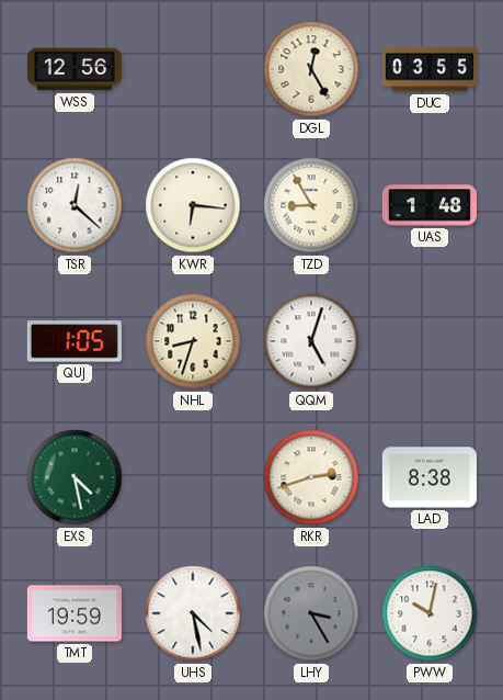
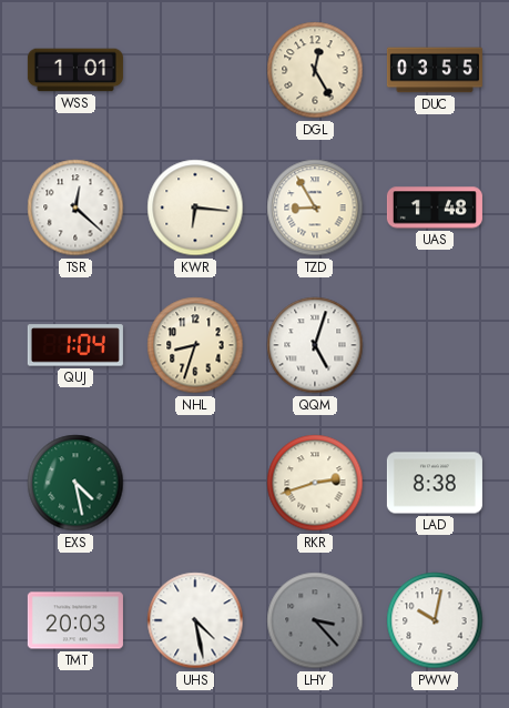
WSS: 12:56 -> 1:01 (75, 70)
QUJ: 1:05 -> 1:04 (75, 345)
TMT: 19:59 -> 20:03 (75, 620)
LHY: 3:25 -> 3:23 (315, 620)
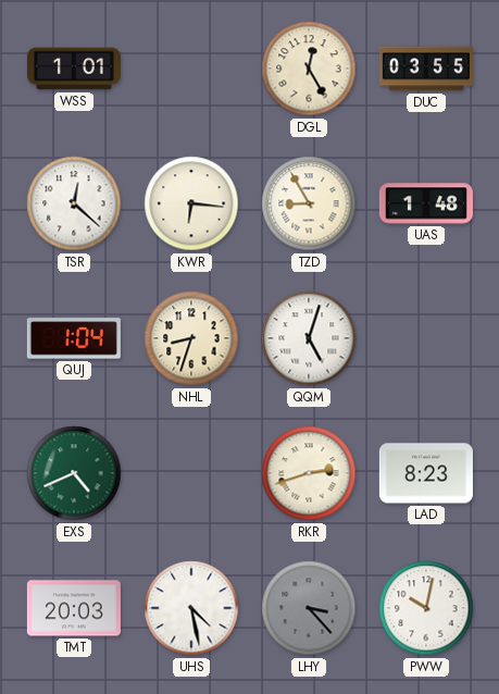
EXS: 4:28 -> 4:41 (74, 473)
LAD: 8:38 -> 8:23 (426, 473)
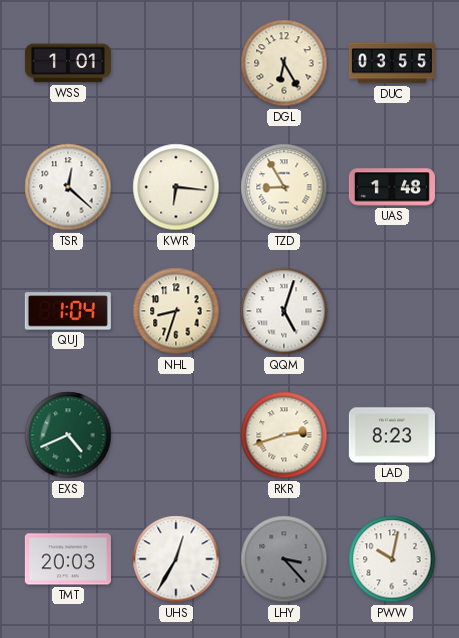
DGL: 12:25 -> 6:25 (284, 63)
UHS: 4:28 -> 12:35 (176, 559)
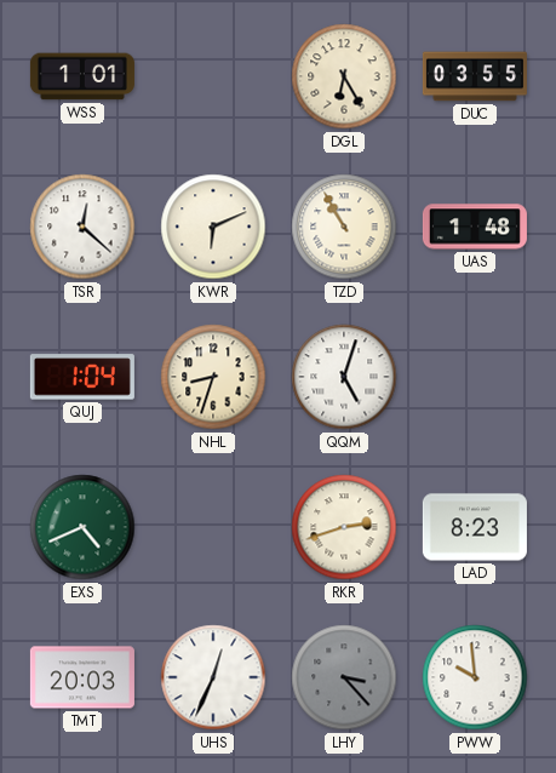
KWR: 6:16 -> 6:11 (213, 227)
TZD: 8:55 -> 10:55 (344, 227)
UHS: 12:35 -> 12:34 (213, 677)
PWW: 10:02 -> 9:59 (475, 677)
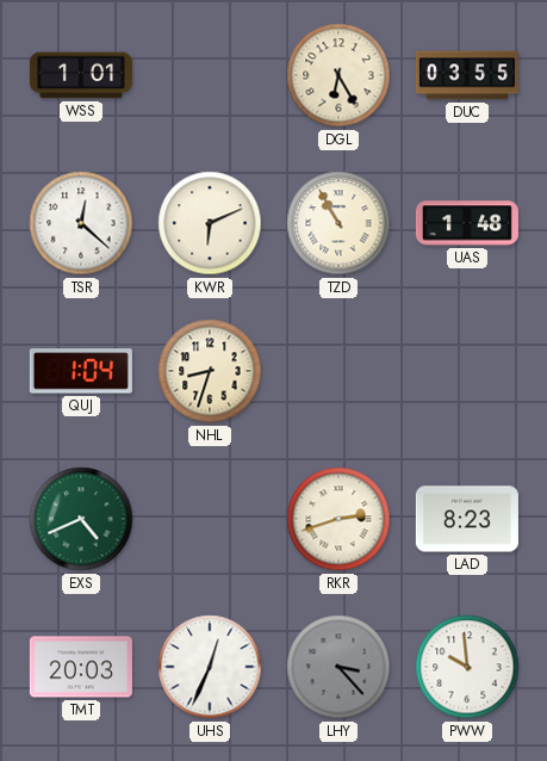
QQM: 5:03 -> none (344, 377)
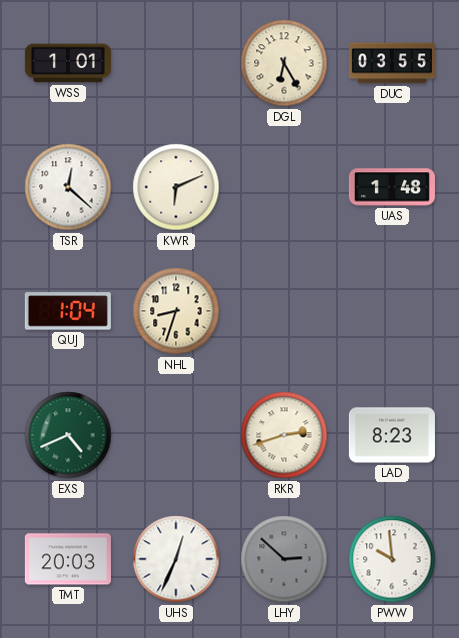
TZD: 10:55 -> none (338, 223)
LHY: 3:23 -> 2:52 (284, 559)
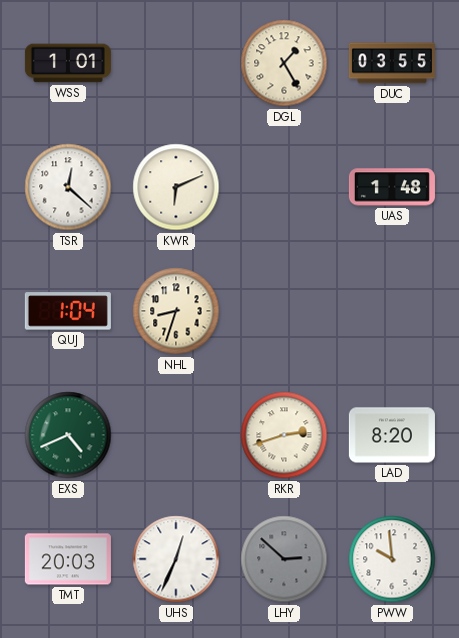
DGL: 6:25 -> 1:25 (284, 63)
LAD: 8:23 -> 8:20 (392, 435)
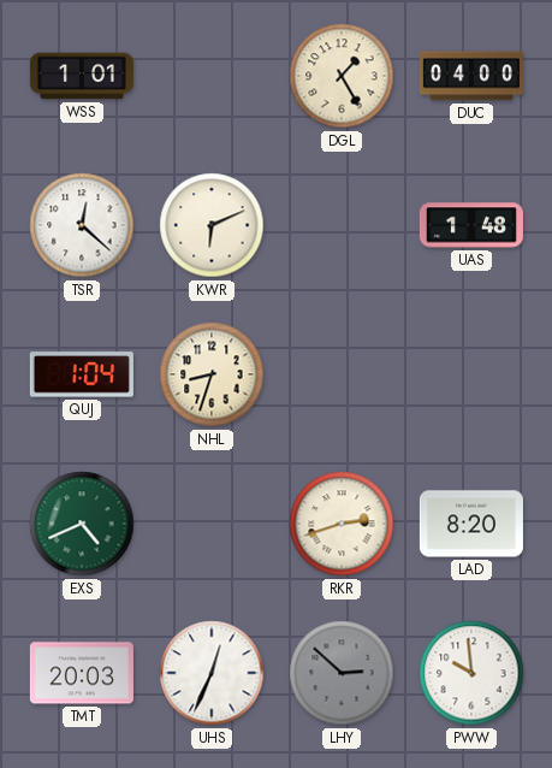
DUC: 03:55 -> 04:00 (471, 76)
